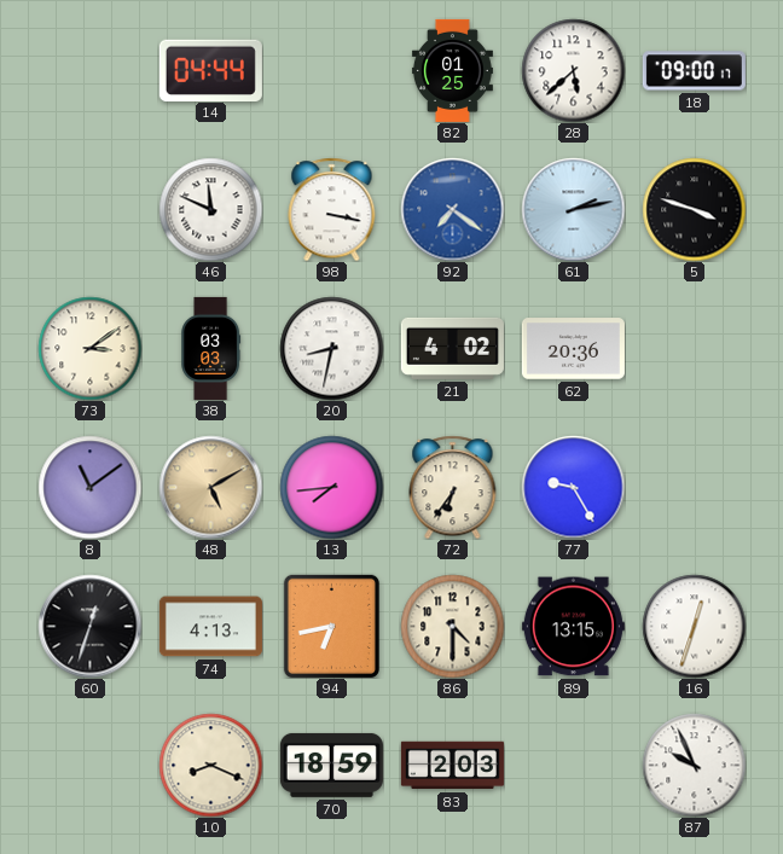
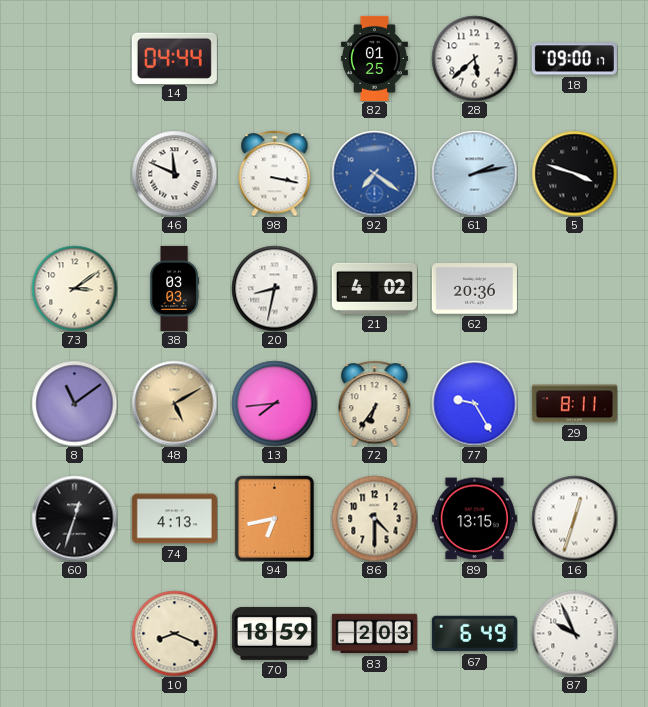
29: none -> 8:11 (574, 404)
67: none -> 6:49 (474, 634)
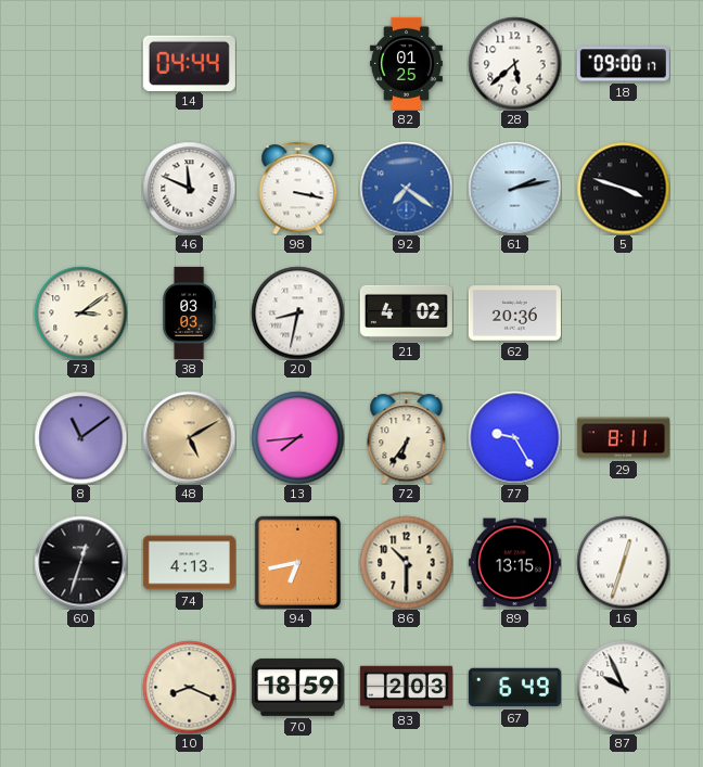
86: 4:30 -> 10:30 (406, 562)
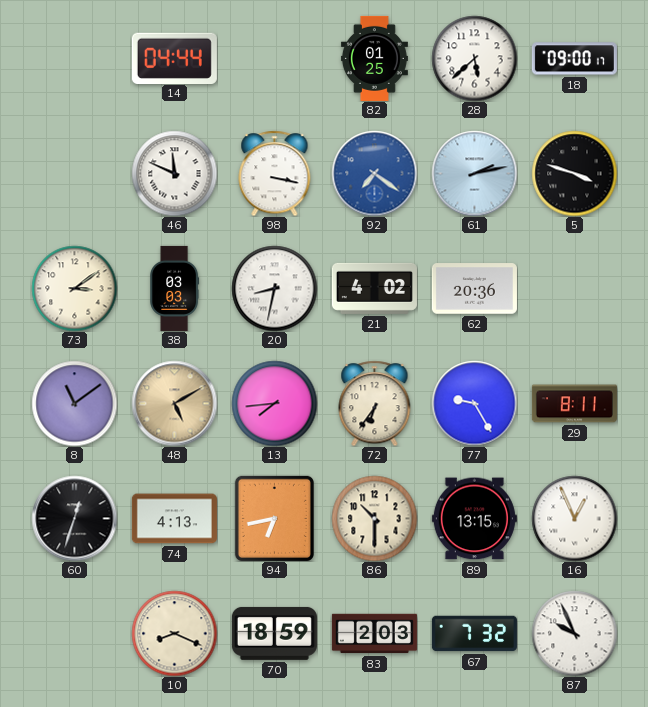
16: 12:33 -> 12:56 (574, 518)
67: 6:49 -> 7:32 (474, 634)
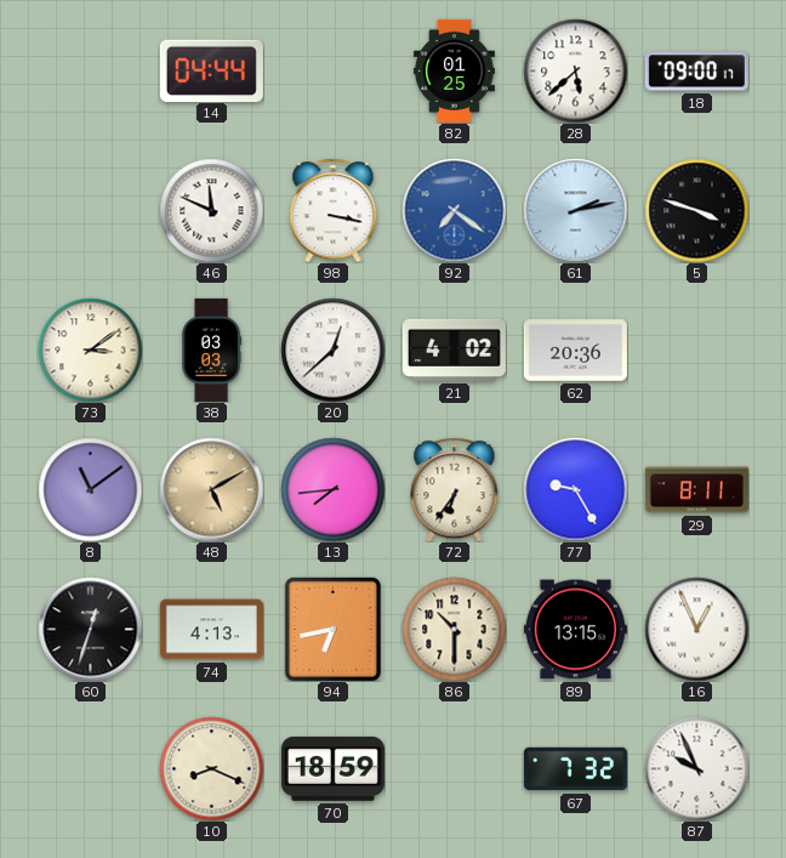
20: 8:32 -> 12:38 (332, 350)
83: 2:03 -> none (374, 634)
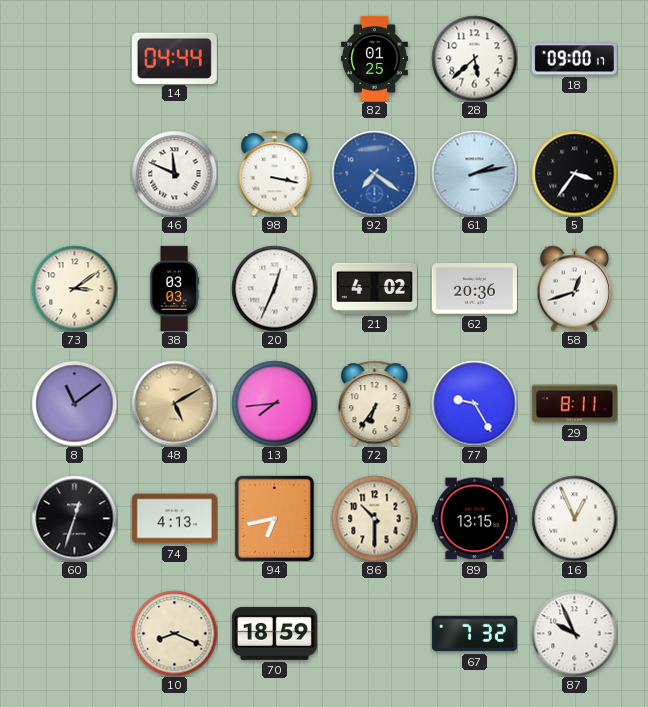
5: 3:48 -> 3:36 (574, 173)
20: 12:38 -> 12:34 (274, 288)
58: none -> 12:42 (575, 288)
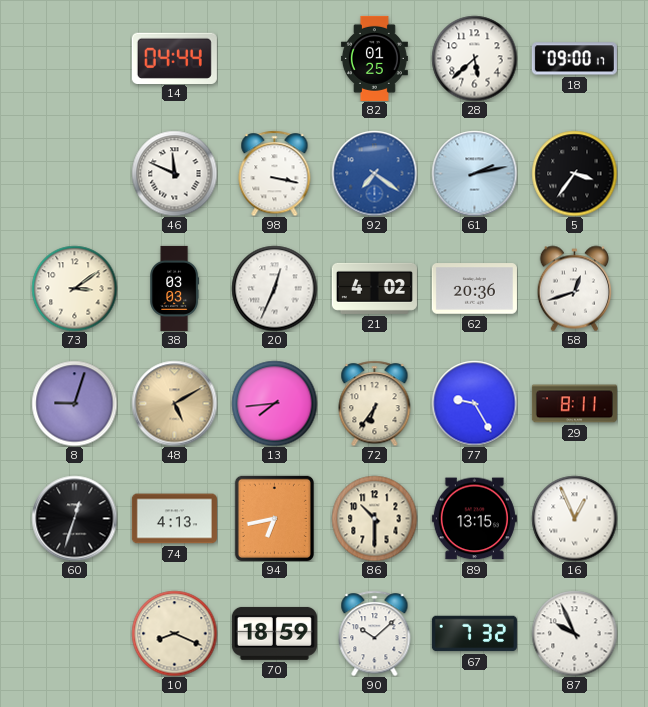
8: 11:09 -> 9:03 (74, 403)
90: none -> 10:08 (375, 633)
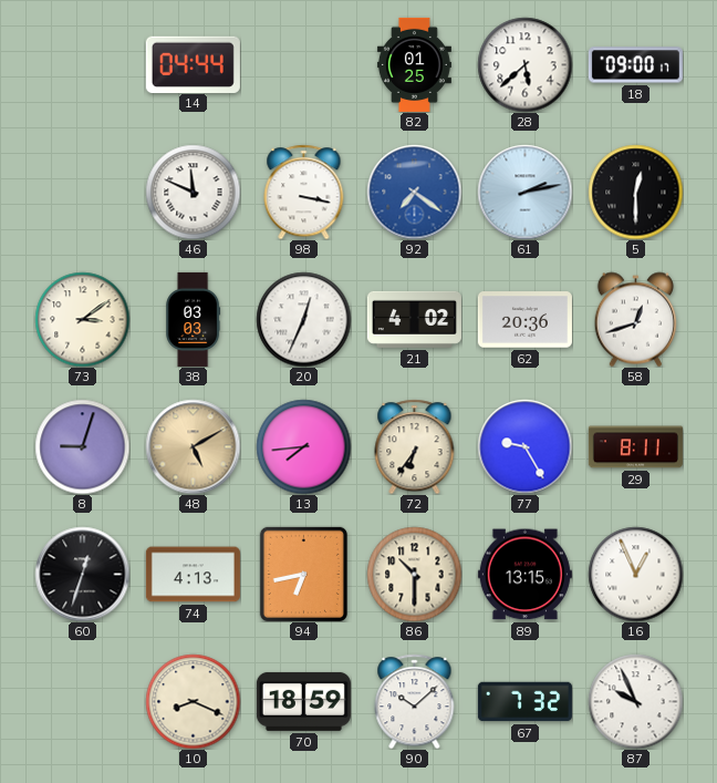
5: 3:36 -> 12:30 (635, 192)
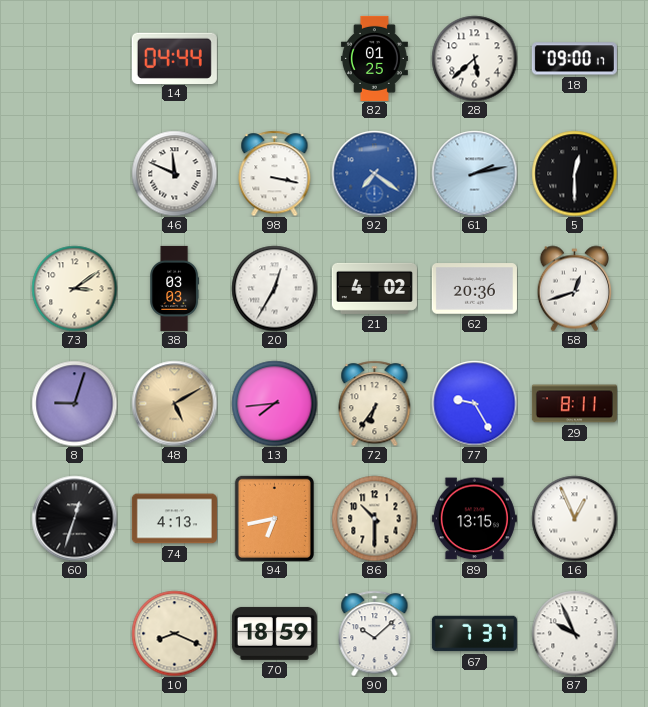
20: 12:34 -> 12:35 (274, 288)
67: 7:32 -> 7:37 (474, 634)
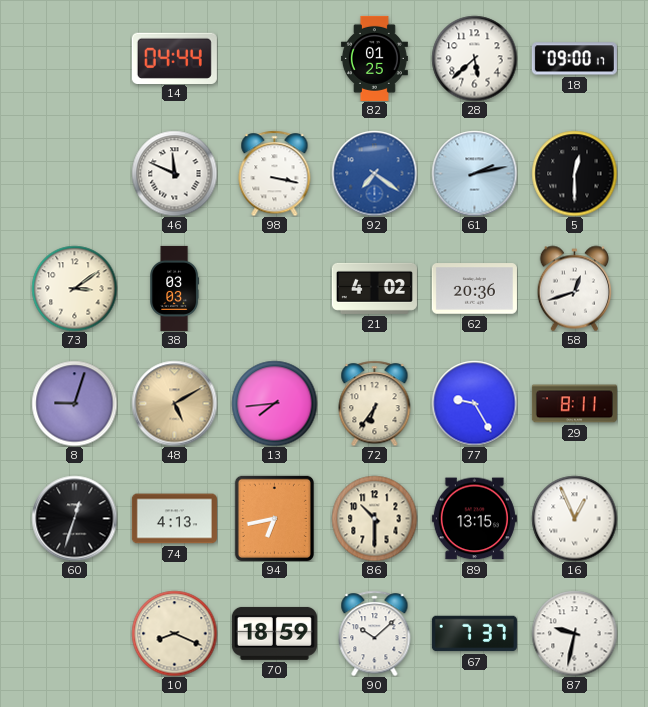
20: 12:35 -> none (274, 288)
87: 9:56 -> 9:32 (574, 633)
